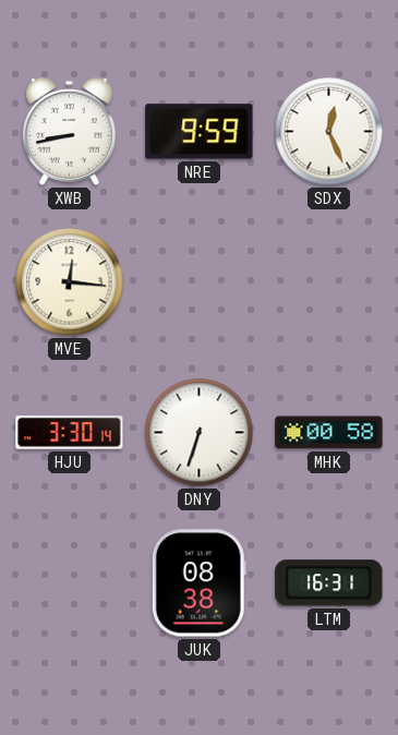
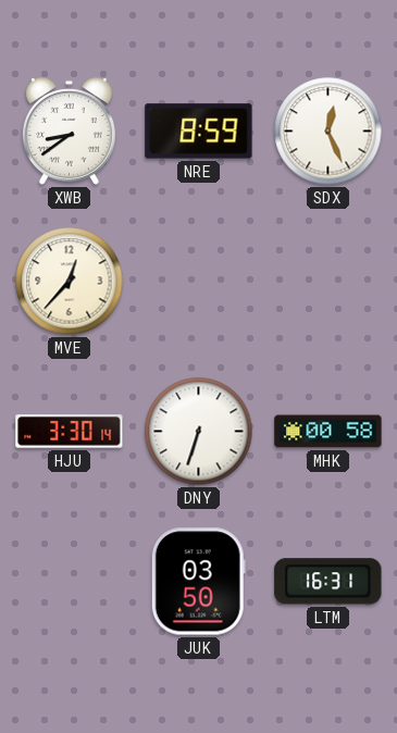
XWB: 8:43 -> 8:39 (69, 132)
NRE: 9:59 -> 8:59 (199, 132)
MVE: 12:16 -> 12:37 (70, 282)
JUK: 08:38 -> 03:50 (198, 582)
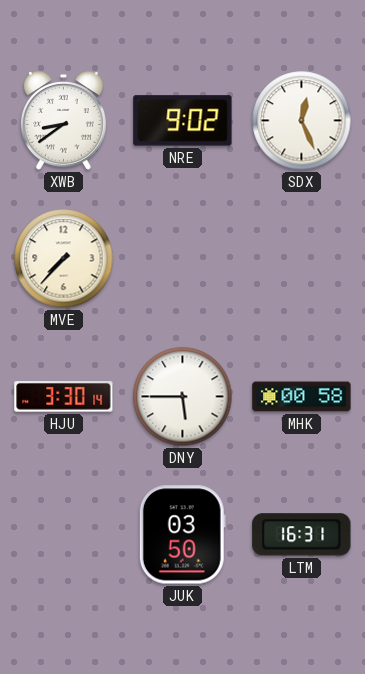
NRE: 8:59 -> 9:02 (183, 121)
MVE: 12:37 -> 7:37 (64, 259)
DNY: 6:33 -> 5:45 (183, 397)
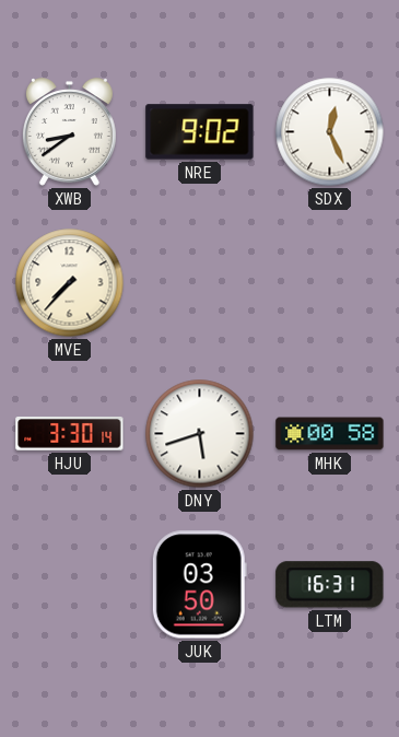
DNY: 5:45 -> 5:42 (200, 434)
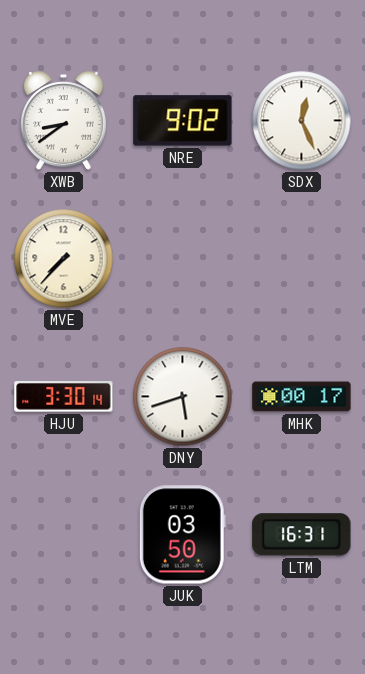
MHK: 00:58 -> 00:17 (302, 397)
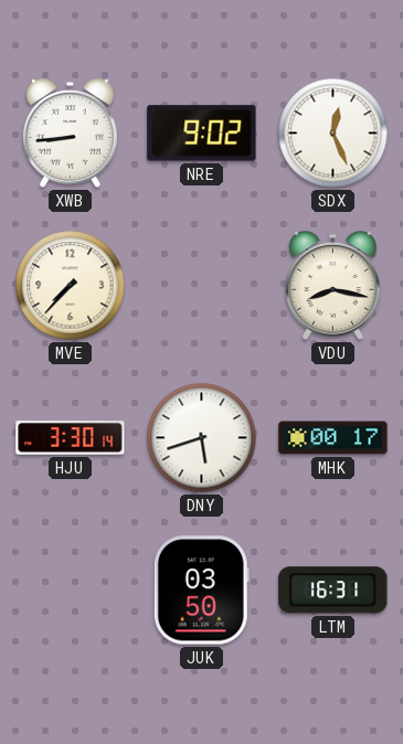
XWB: 8:39 -> 8:44 (70, 134)
VDU: none -> 8:17 (332, 286)
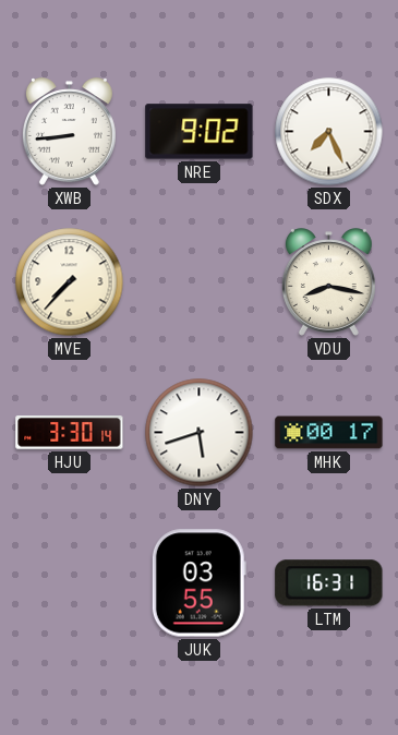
SDX: 12:26 -> 7:26 (329, 132)
JUK: 03:50 -> 03:55 (198, 583)
